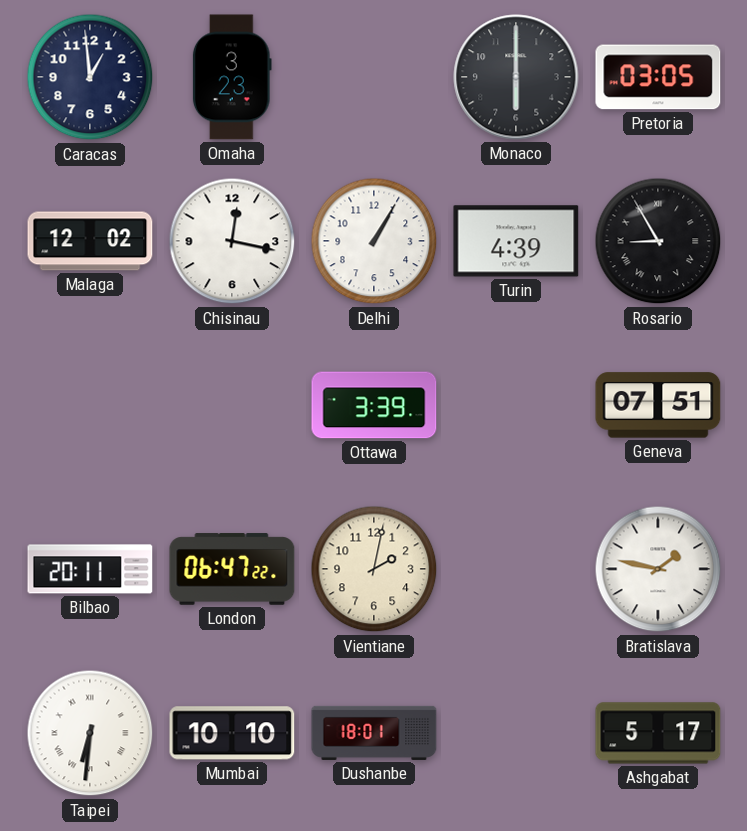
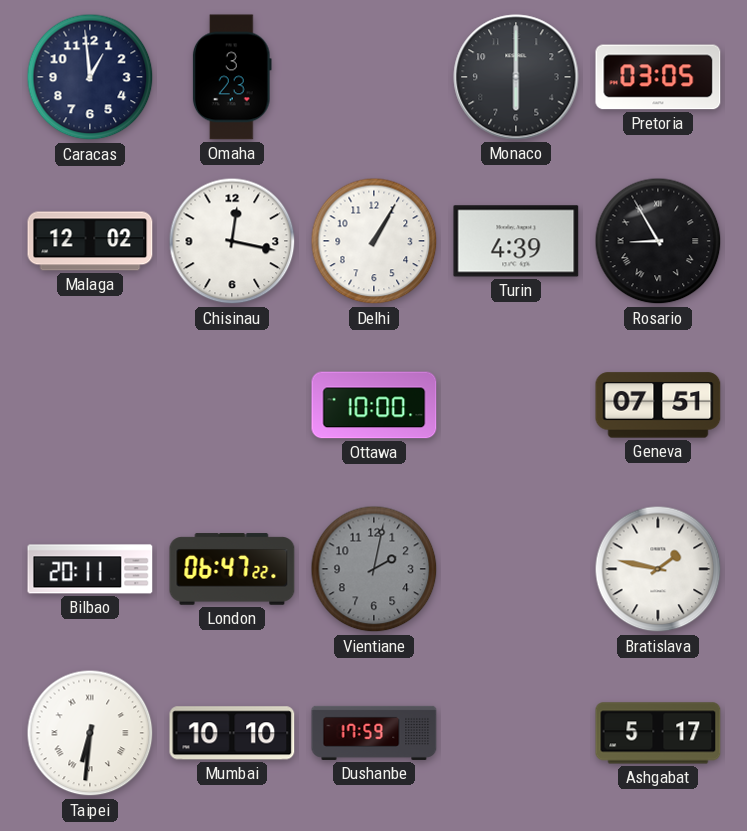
Ottawa: 3:39 -> 10:00 (374, 405)
Vientiane dial: cream -> grey (374, 569)
Dushanbe: 18:01 -> 17:59 (374, 733)
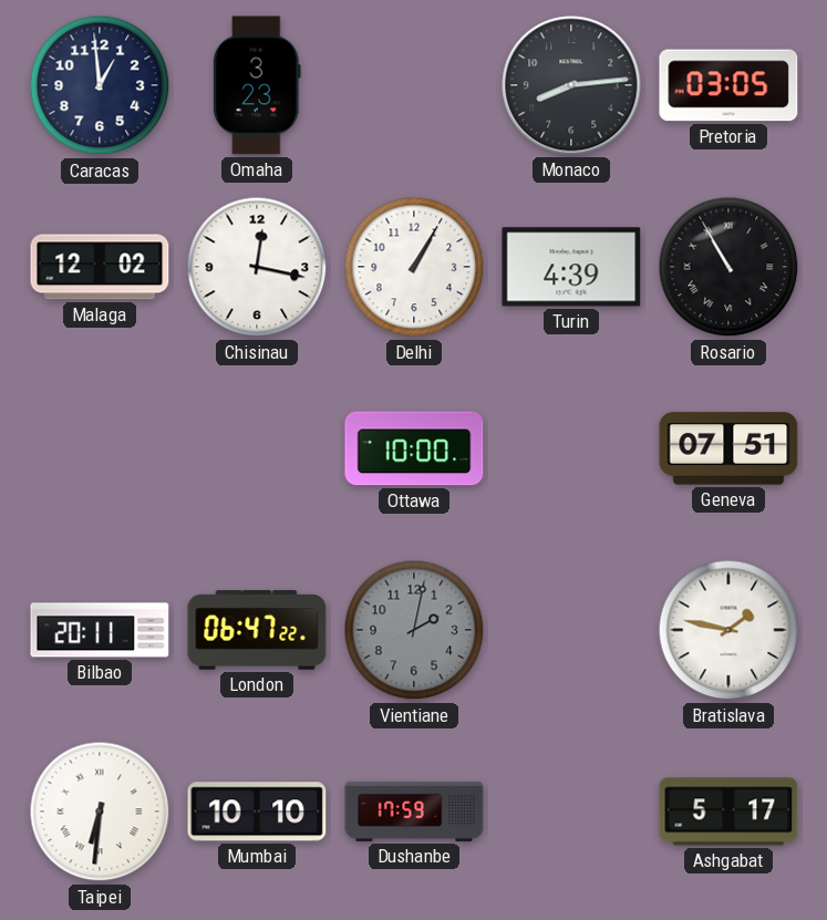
Monaco: 6:00 -> 8:14 (571, 85)
Rosario: 8:55 -> 10:55 (728, 267)
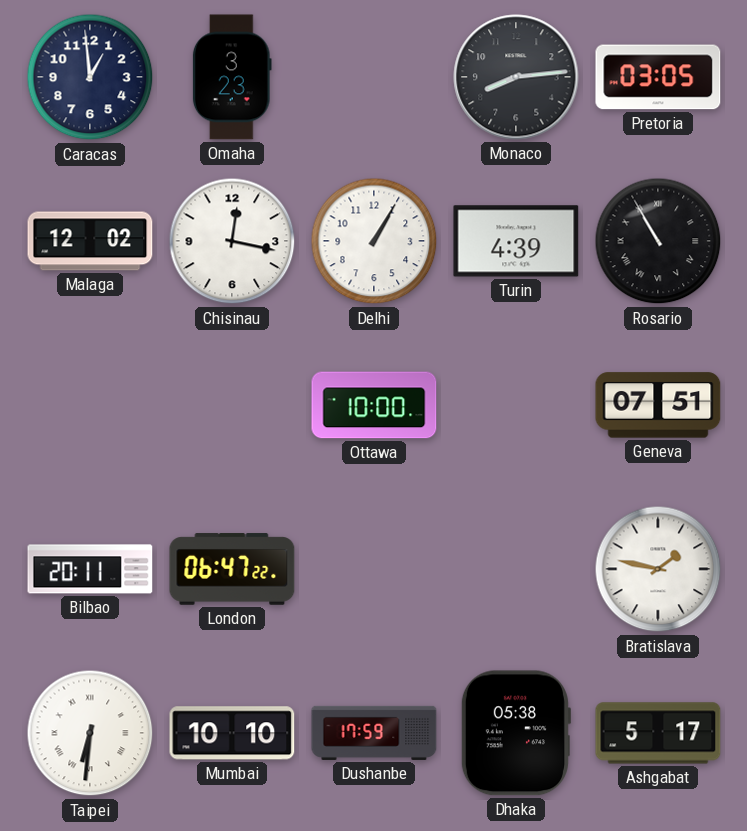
Vientiane: 2:02 -> none (414, 630)
Dhaka: none -> 05:38 (515, 733)
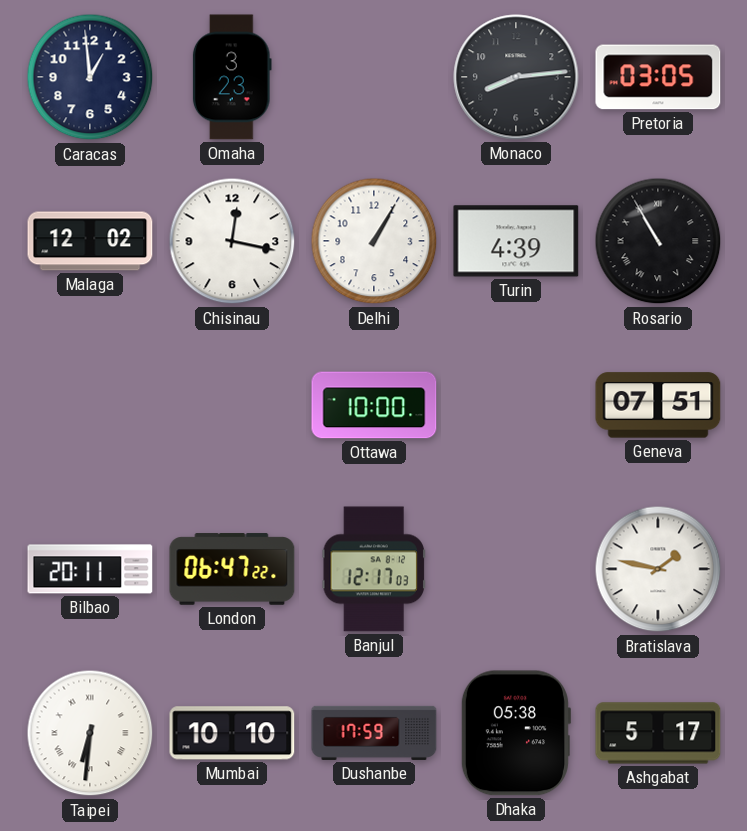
Banjul: none -> 12:17 (374, 569)
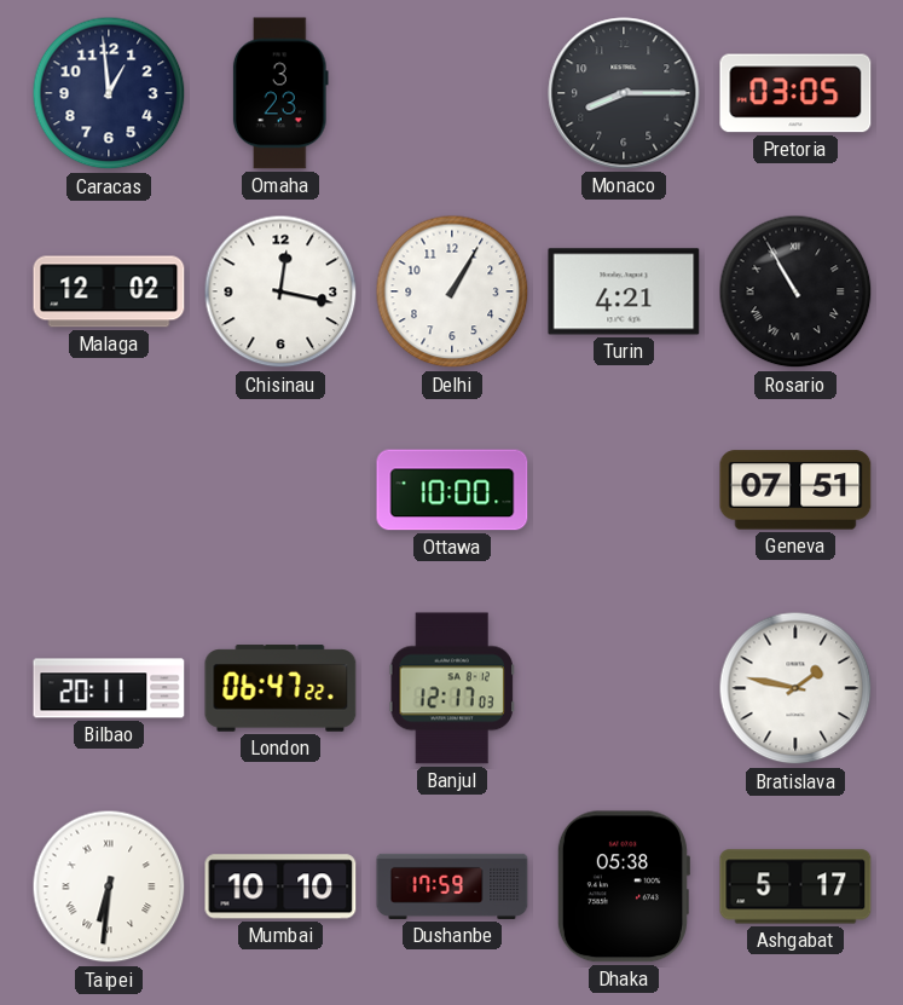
Monaco: 8:14 -> 8:15 (624, 93)
Turin: 4:39 -> 4:21 (624, 291)
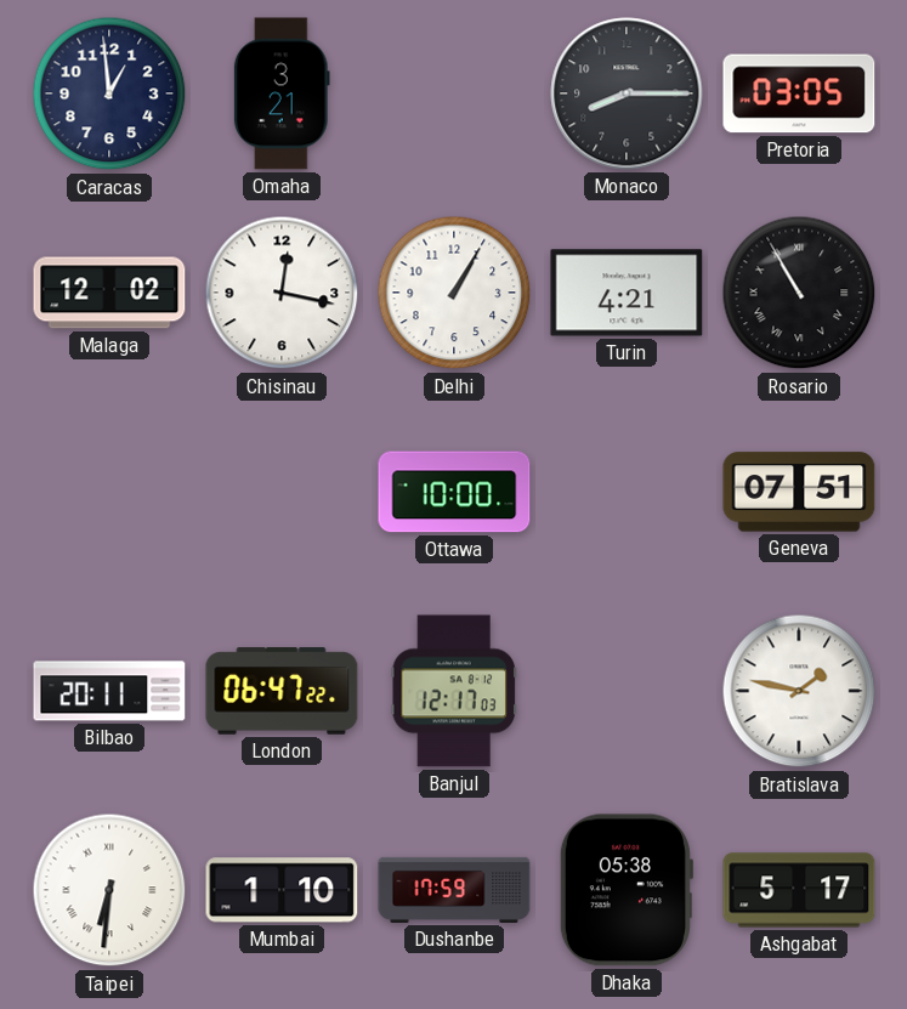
Omaha: 3:23 -> 3:21 (282, 93)
Mumbai: 10:10 -> 1:10 (282, 890)
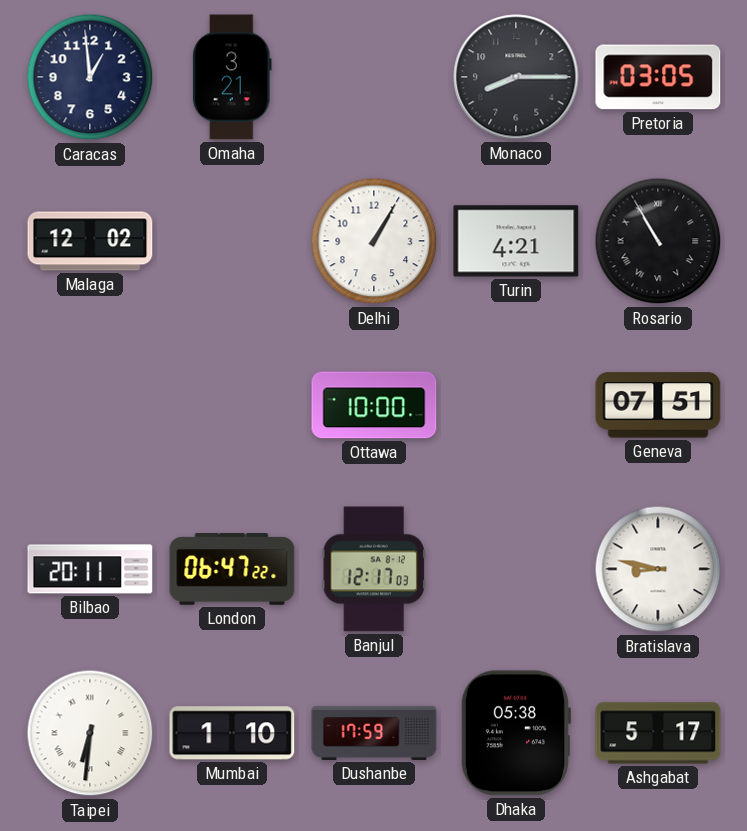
Chisinau: 12:17 -> none (282, 293)
Bratislava: 1:47 -> 8:47 (658, 569)
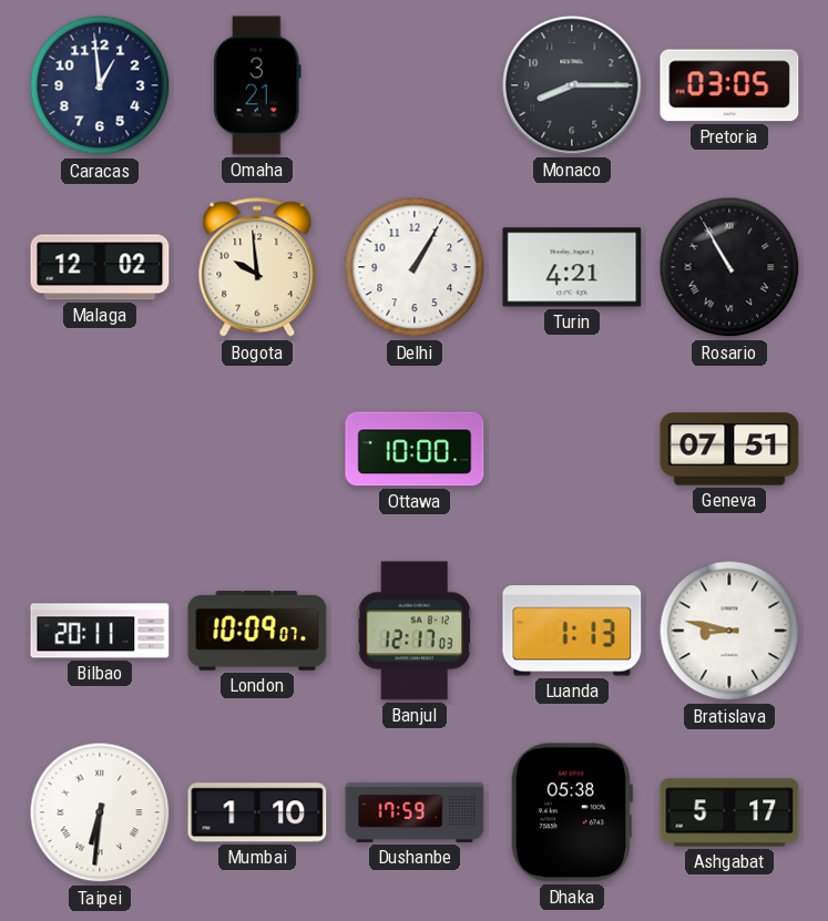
Bogota: none -> 9:59 (257, 268)
London: 06:47 -> 10:09 (257, 631)
Luanda: none -> 1:13 (572, 631)
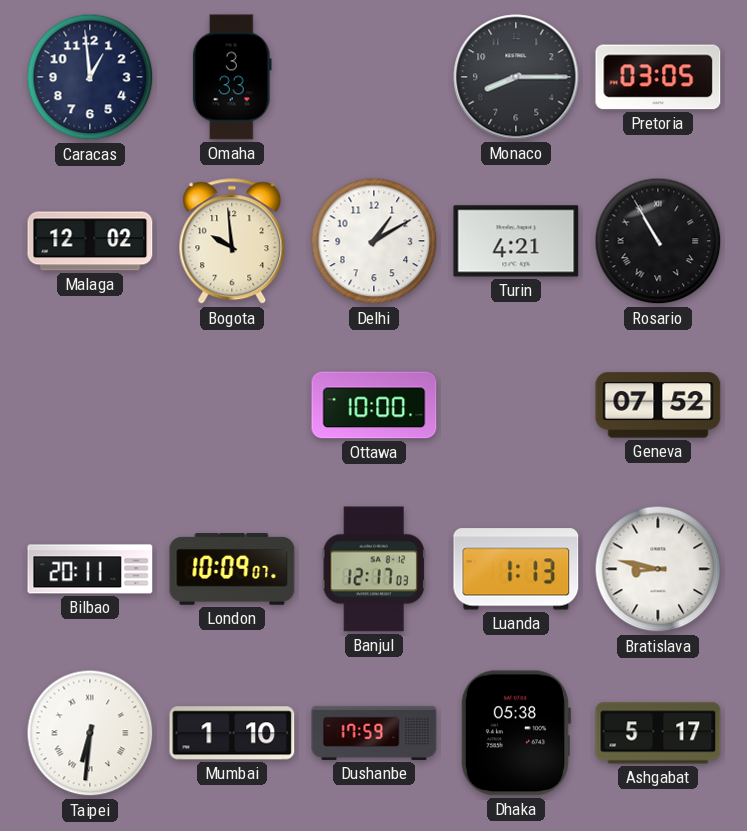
Omaha: 3:21 -> 3:33 (232, 77)
Delhi: 1:05 -> 1:10 (374, 241)
Geneva: 07:51 -> 07:52 (658, 405)
